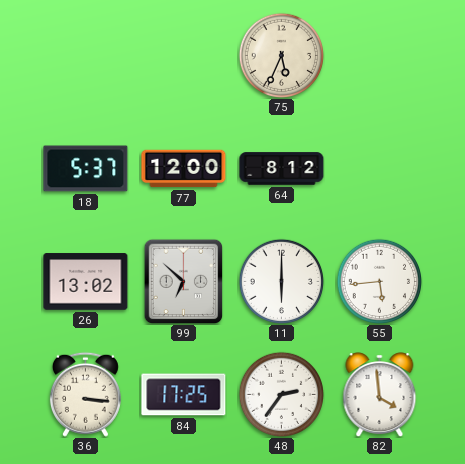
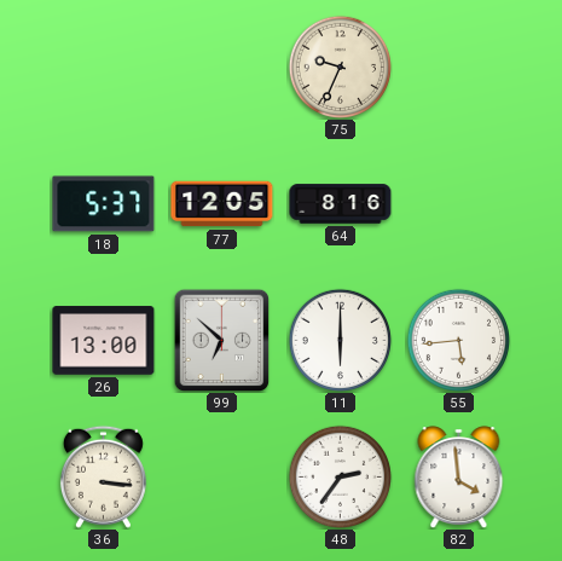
75: 5:34 -> 9:34 (340, 66)
77: 12:00 -> 12:05 (222, 204)
64: 8:12 -> 8:16 (341, 204)
26: 13:02 -> 13:00 (104, 341)
84: 17:25 -> none (184, 395)
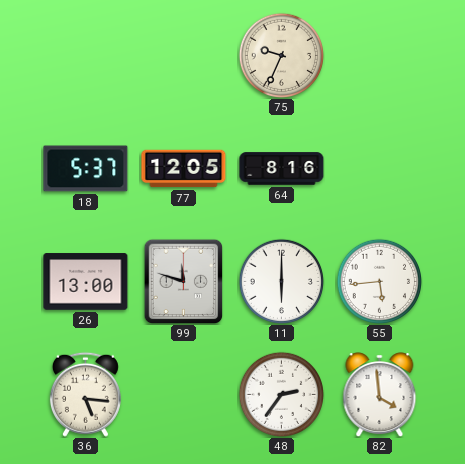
99: 6:52 -> 11:48 (184, 281)
36: 3:16 -> 5:16 (85, 394)
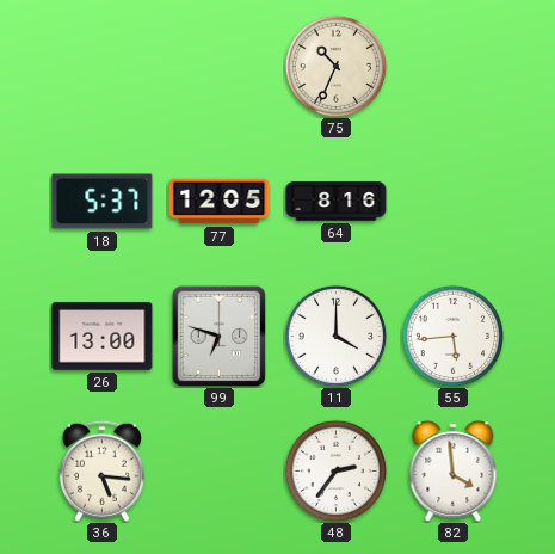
75: 9:34 -> 10:34 (335, 66)
99: 11:48 -> 6:48 (220, 336)
11: 6:00 -> 4:00 (335, 336)
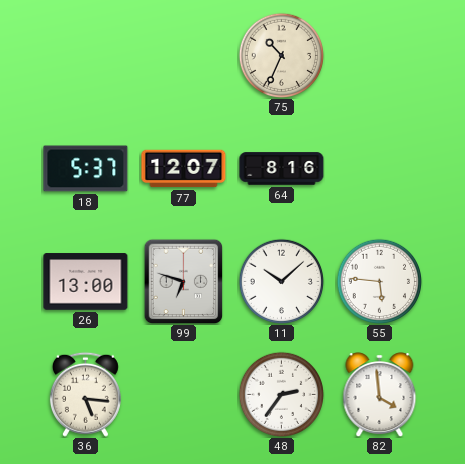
77: 12:05 -> 12:07 (184, 169)
11: 4:00 -> 10:08 (281, 281)
55: 5:44 -> 5:46 (379, 281)
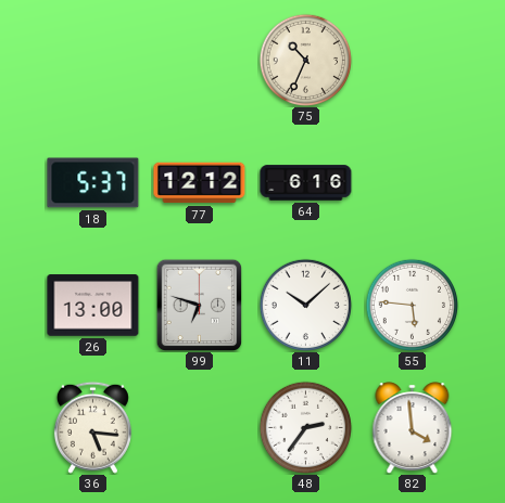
77: 12:07 -> 12:12 (200, 183)
64: 8:16 -> 6:16 (306, 183)
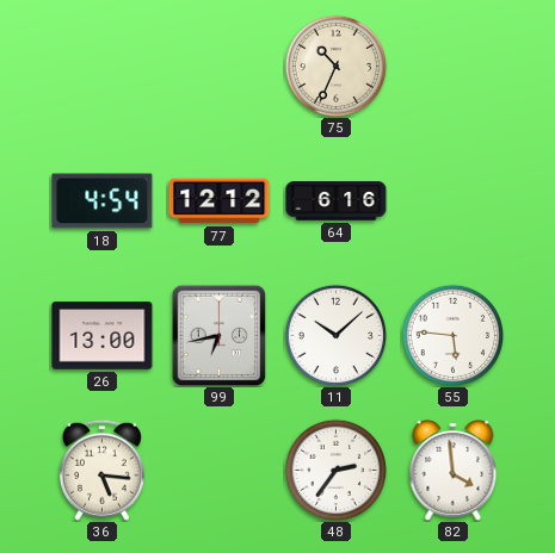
18: 5:37 -> 4:54 (103, 201)
99: 6:48 -> 6:43 (220, 335)
